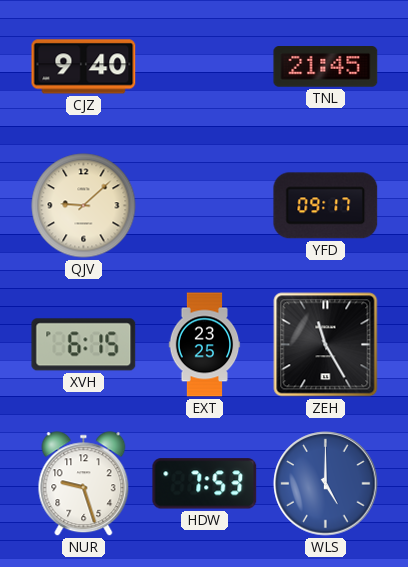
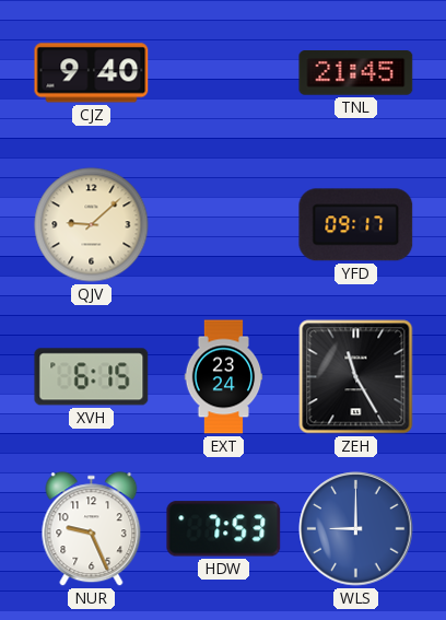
EXT: 23:25 -> 23:24 (224, 377)
NUR: 9:27 -> 9:26 (92, 529)
WLS: 5:00 -> 9:00 (356, 529)
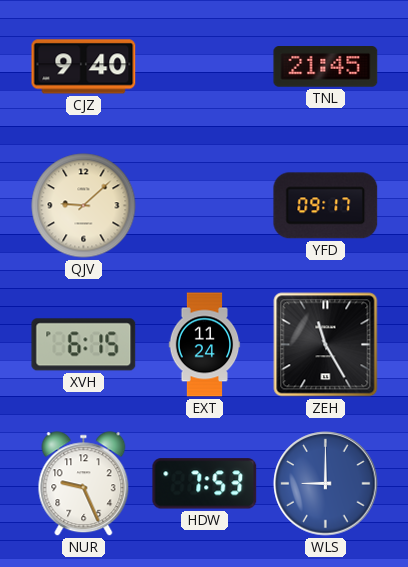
EXT: 23:24 -> 11:24 (205, 345)
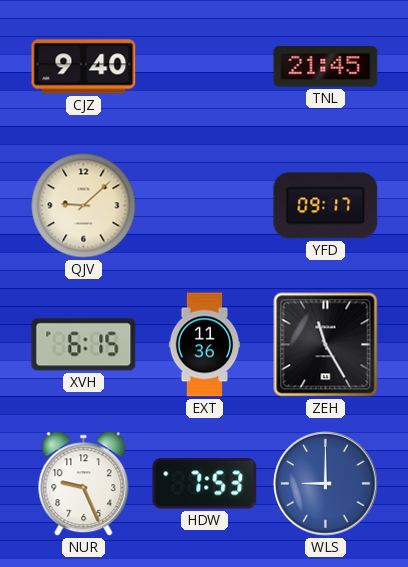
EXT: 11:24 -> 11:36 (205, 345)
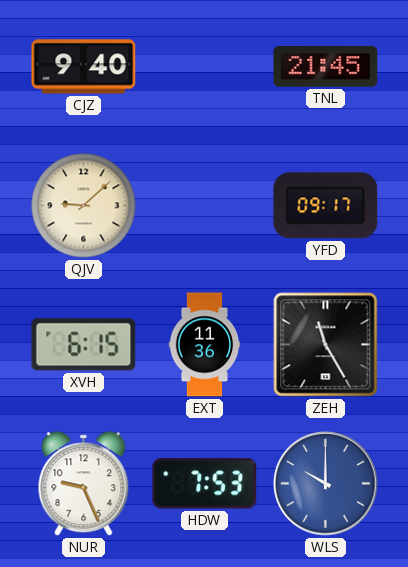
WLS: 9:00 -> 10:00 (326, 484)
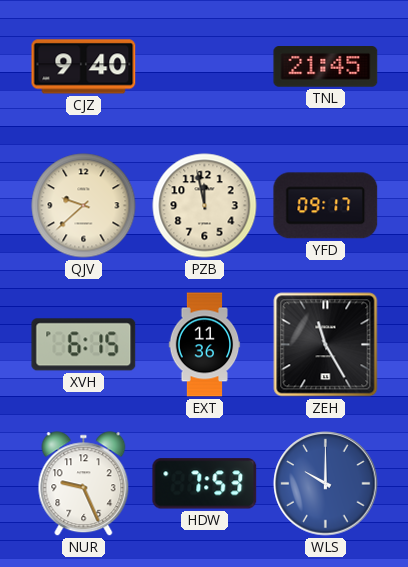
QJV: 9:08 -> 9:38 (84, 206)
PZB: none -> 11:58 (205, 206)
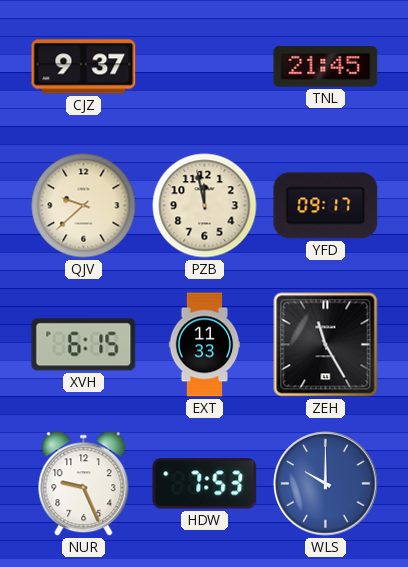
CJZ: 9:40 -> 9:37 (84, 67)
EXT: 11:36 -> 11:33 (205, 345)
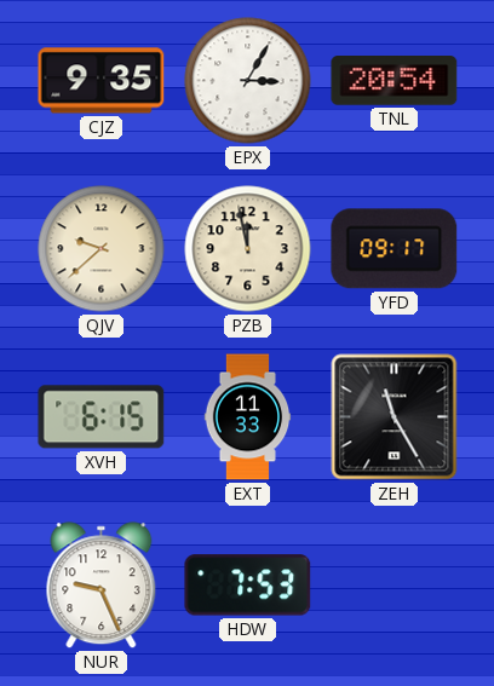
CJZ: 9:37 -> 9:35 (102, 81)
EPX: none -> 3:05 (248, 81)
TNL: 21:45 -> 20:54 (395, 81)
WLS: 10:00 -> none (326, 484)
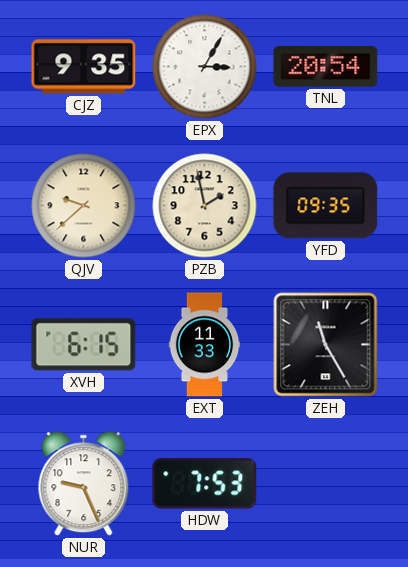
PZB: 11:58 -> 1:58 (205, 206)
YFD: 09:17 -> 09:35 (326, 206)
